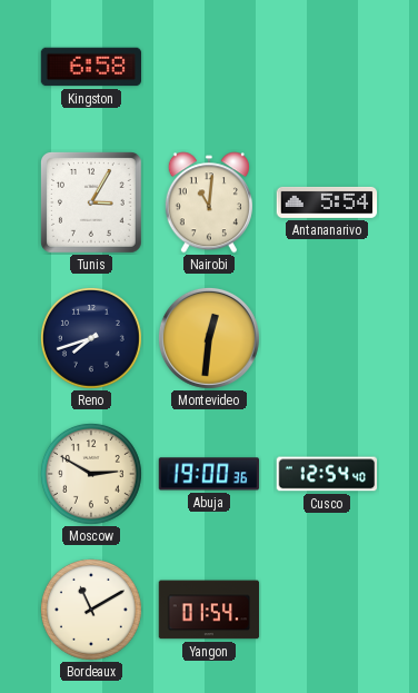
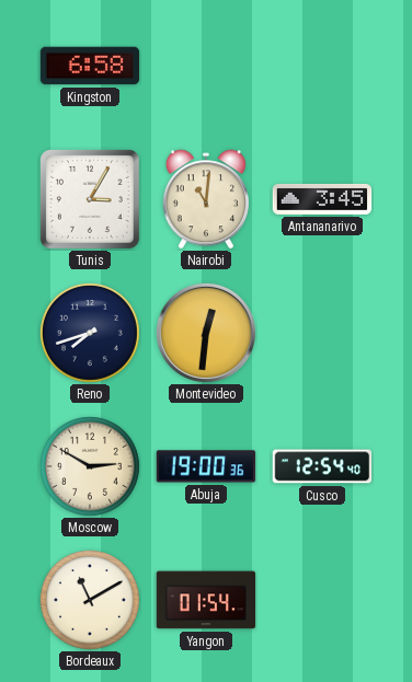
Antananarivo: 5:54 -> 3:45 (322, 199)
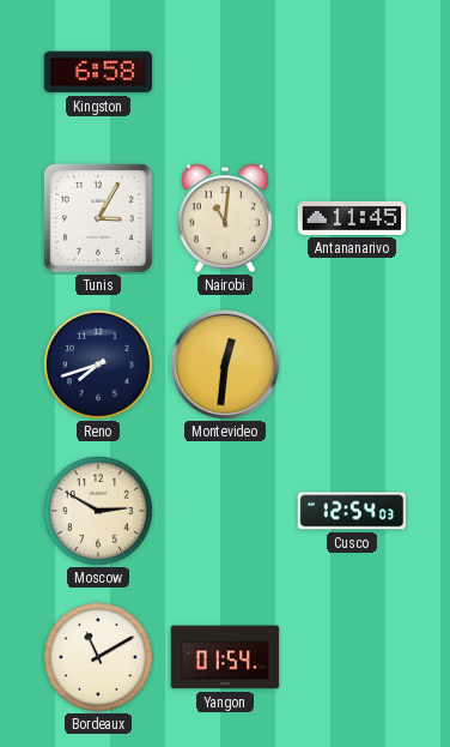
Antananarivo: 3:45 -> 11:45 (352, 218)
Abuja: 19:00 -> none (206, 466)
Cusco: 12:54:40 -> 12:54:03 (352, 511)
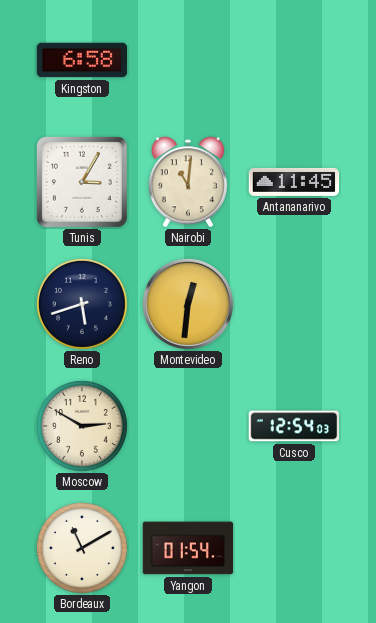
Reno: 7:42 -> 5:42 (82, 304)
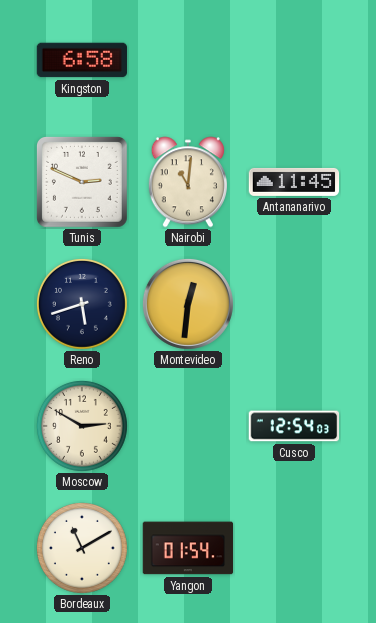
Tunis: 3:05 -> 2:49 (83, 183)
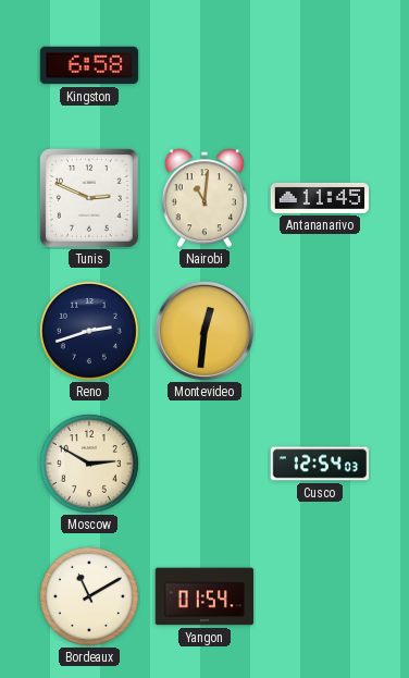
Reno: 5:42 -> 2:42 (89, 331)
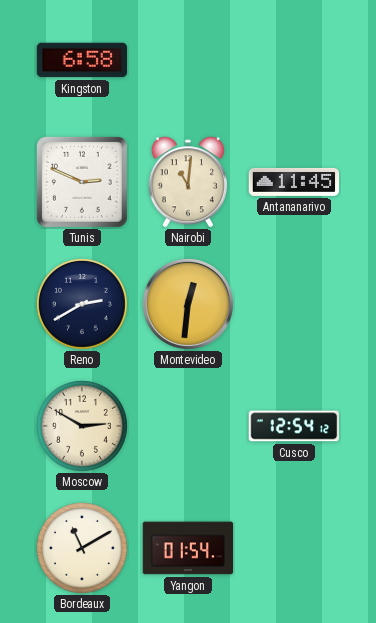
Reno: 2:42 -> 2:40 (82, 304)
Cusco: 12:54:03 -> 12:54:12 (294, 426)
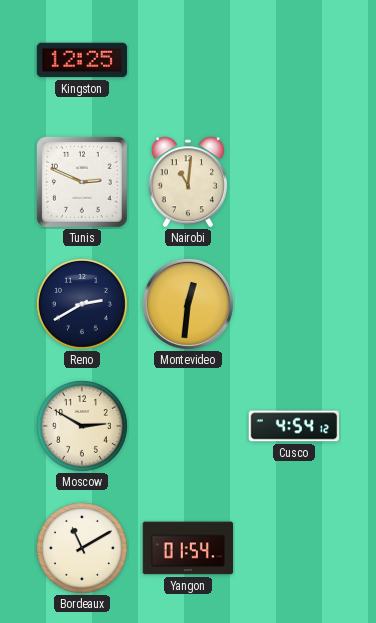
Kingston: 6:58 -> 12:25 (82, 60)
Antananarivo: 11:45 -> none (294, 182)
Cusco: 12:54 -> 4:54 (294, 426)
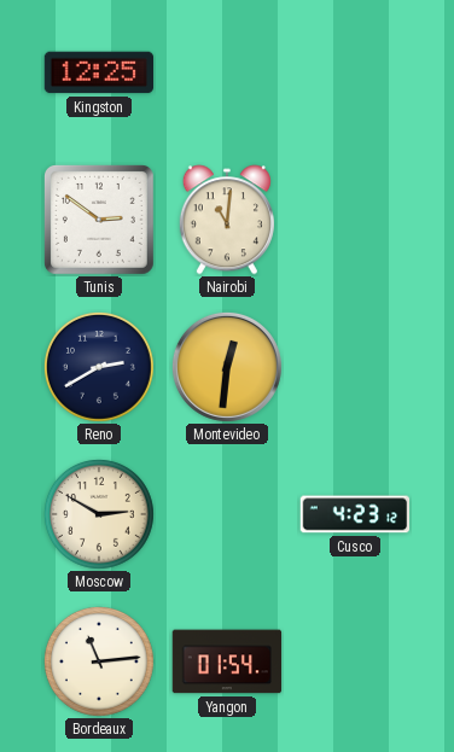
Tunis: 2:49 -> 2:51 (100, 221)
Cusco: 4:54 -> 4:23 (355, 514)
Bordeaux: 11:10 -> 11:14 (99, 661)
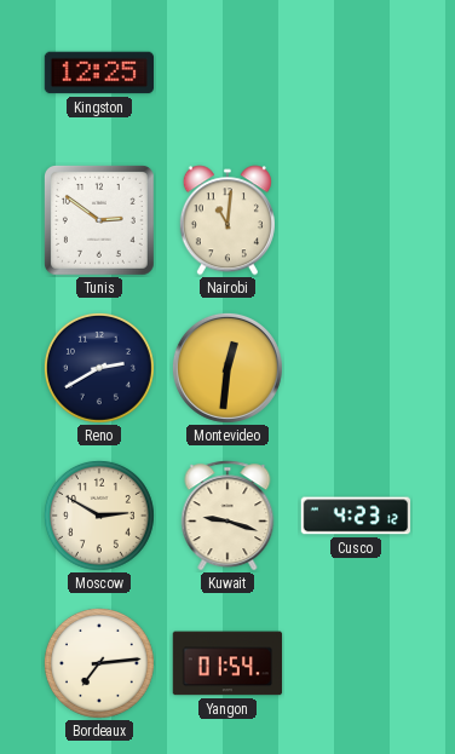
Kuwait: none -> 9:18 (227, 516)
Bordeaux: 11:14 -> 7:14 (99, 663)
